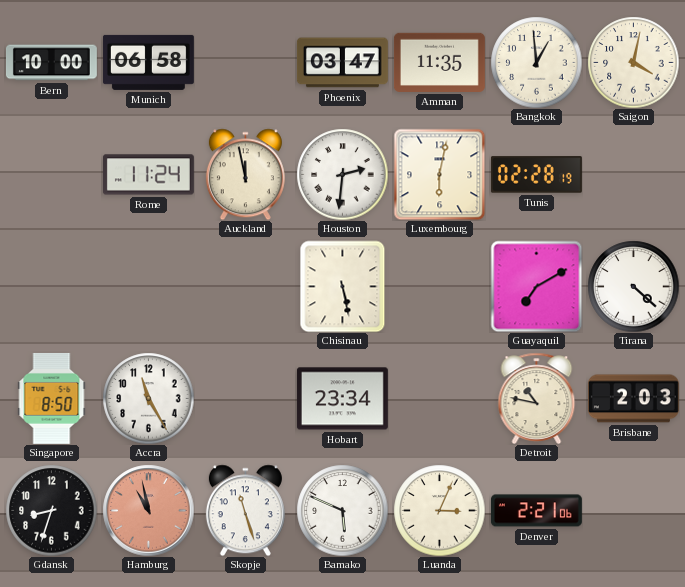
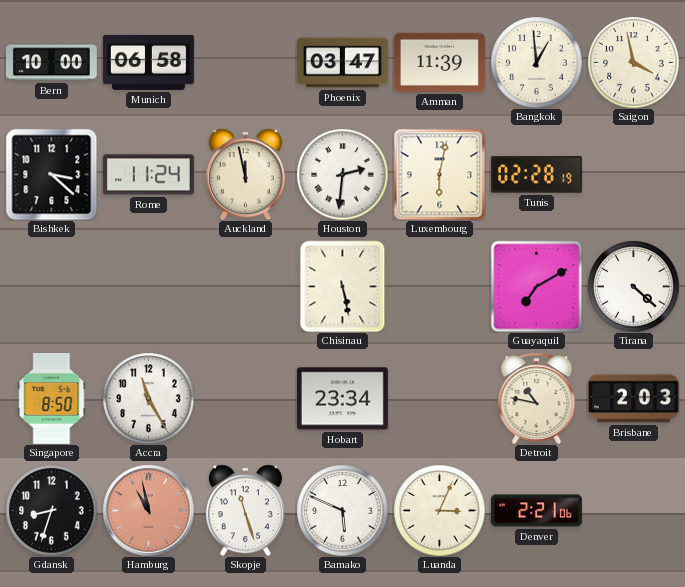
Amman: 11:35 -> 11:39 (439, 62)
Saigon: 4:02 -> 3:58 (633, 62)
Bishkek: none -> 3:22 (51, 174)
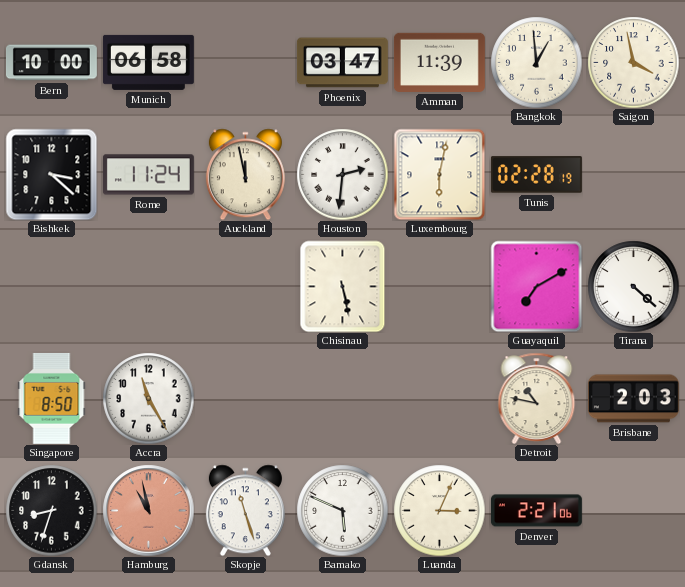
Hobart: 23:34 -> none (342, 399)
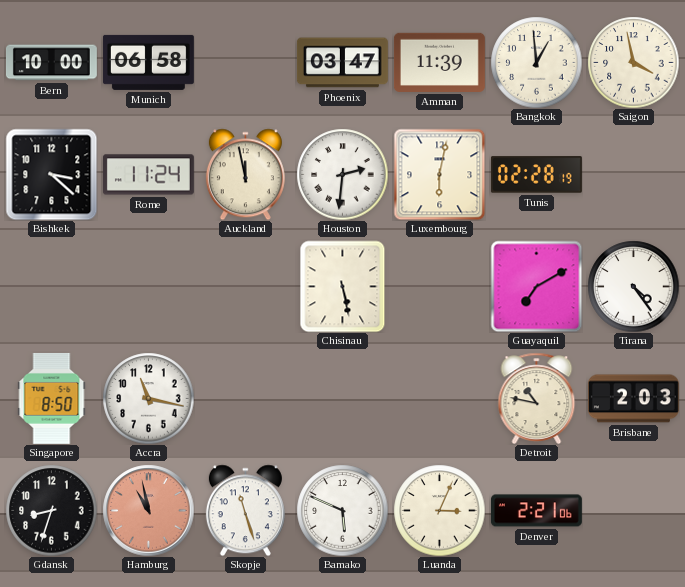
Tirana: 4:22 -> 4:24 (633, 286)
Accra: 11:25 -> 11:17 (148, 398)
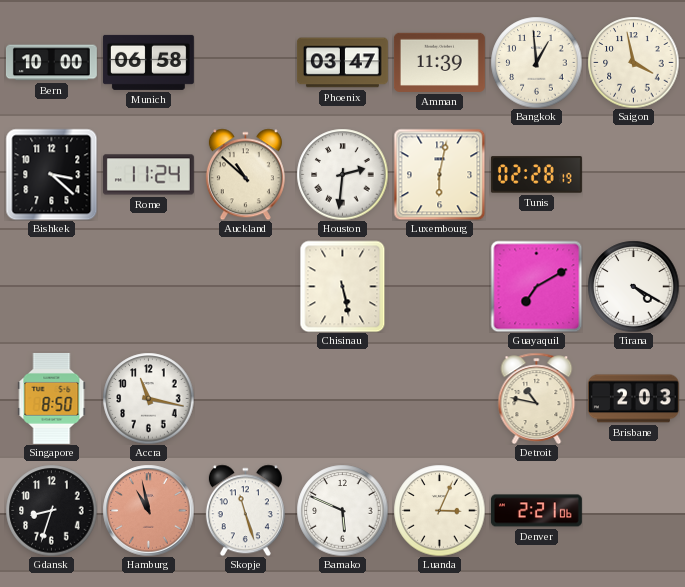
Auckland: 11:58 -> 10:52 (245, 174)
Tirana: 4:24 -> 4:20 (633, 286)
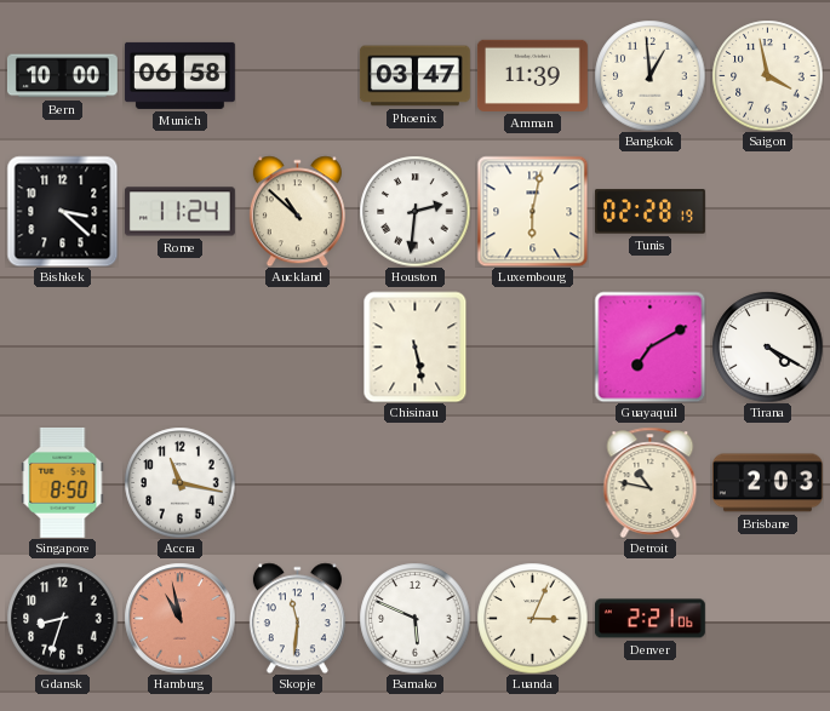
Skopje: 11:27 -> 11:31 (297, 618)
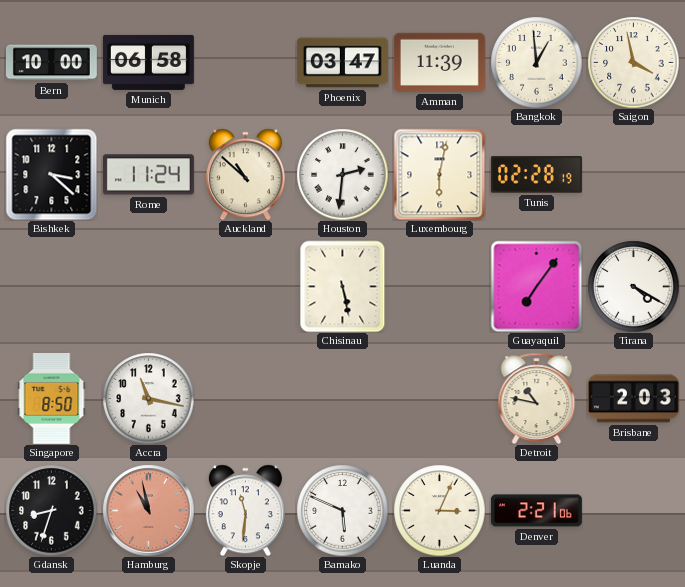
Guayaquil: 7:10 -> 7:06 (536, 286)
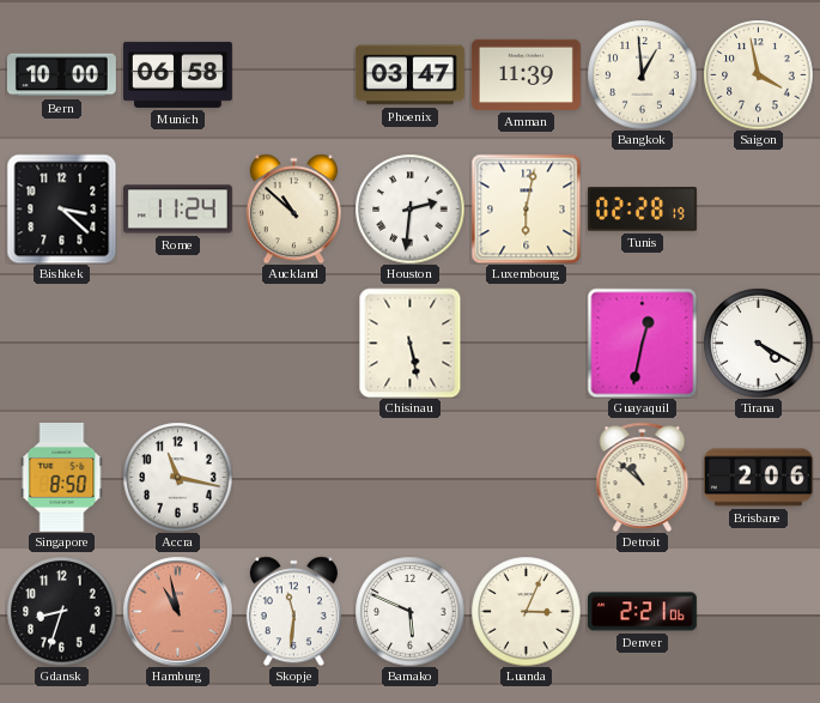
Guayaquil: 7:06 -> 12:32 (642, 343)
Detroit: 10:47 -> 10:52 (643, 477)
Brisbane: 2:03 -> 2:06 (758, 478)
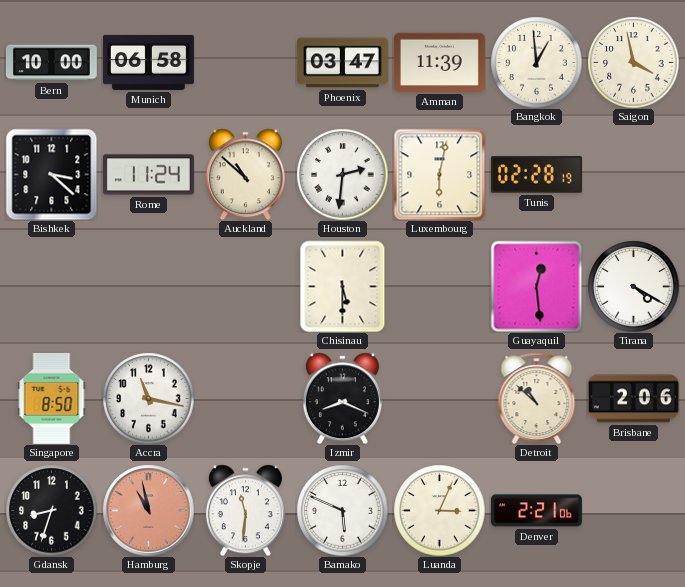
Chisinau: 5:28 -> 5:30 (343, 286)
Guayaquil: 12:32 -> 12:29 (536, 286)
Izmir: none -> 8:19 (342, 398)
